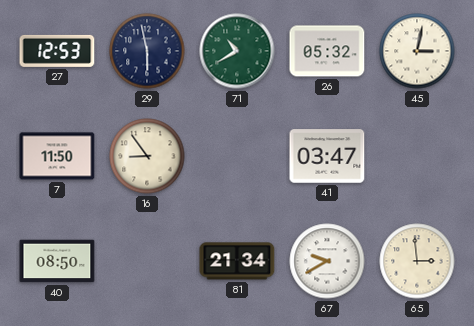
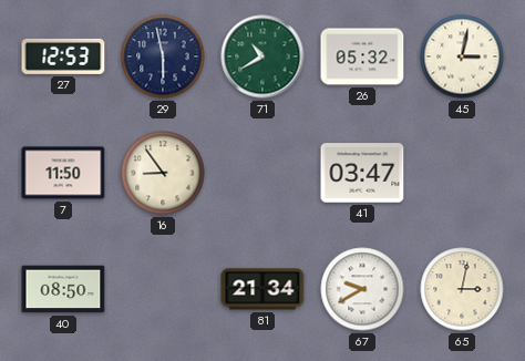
65: 2:59 -> 3:02 (462, 289)
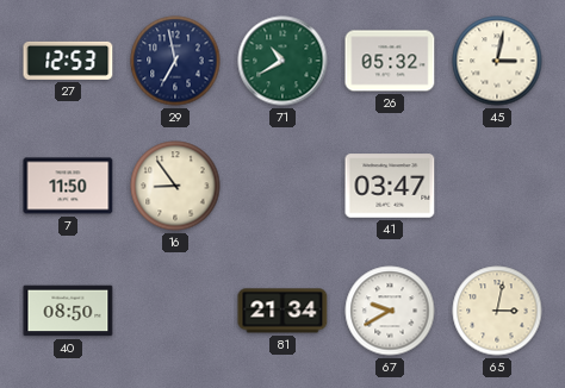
29: 5:58 -> 6:58 (175, 61)
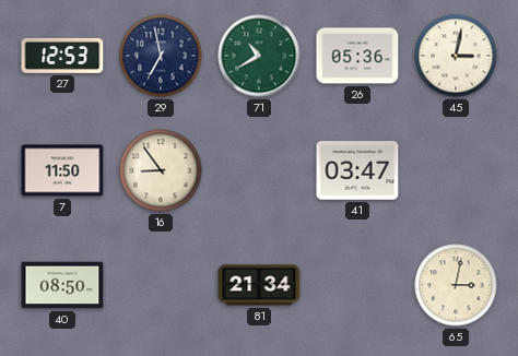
26: 05:32 -> 05:36 (357, 56)
67: 9:40 -> none (390, 311)
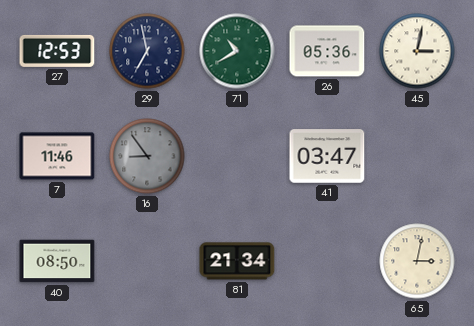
7: 11:50 -> 11:46 (57, 156)
16 dial: cream -> grey (147, 156)
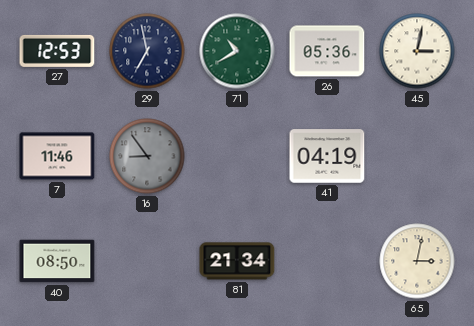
41: 03:47 -> 04:19 (327, 156)
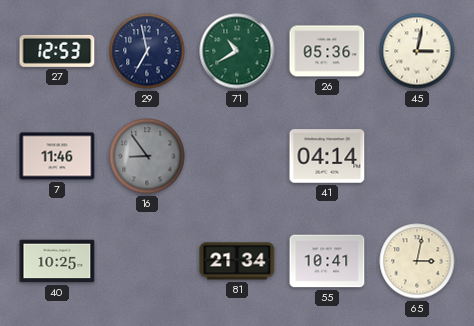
41: 04:19 -> 04:14 (327, 156)
40: 08:50 -> 10:25 (57, 261)
55: none -> 10:41 (327, 261)
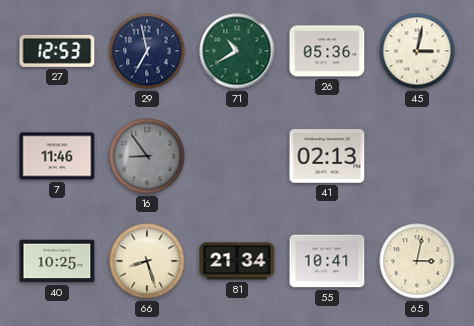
41: 04:14 -> 02:13 (327, 156)
66: none -> 8:27 (147, 261)
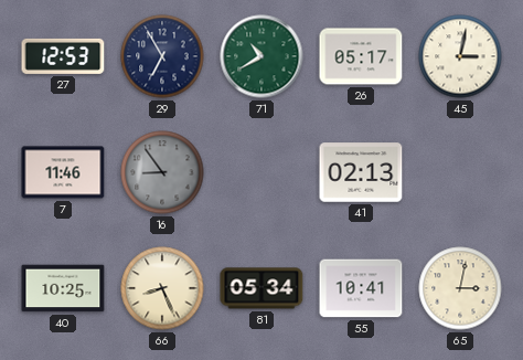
29: 6:58 -> 6:55 (162, 56)
26: 05:36 -> 05:17 (361, 56)
66: 8:27 -> 8:26 (162, 288)
81: 21:34 -> 05:34 (261, 288)
